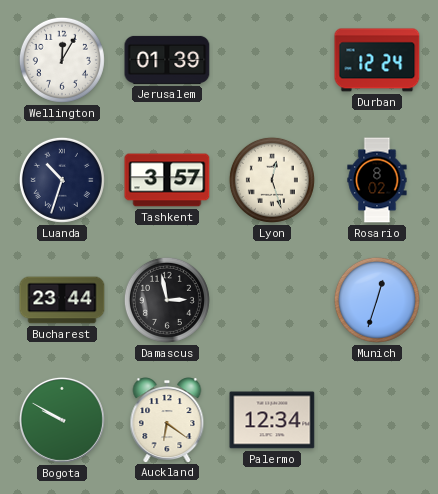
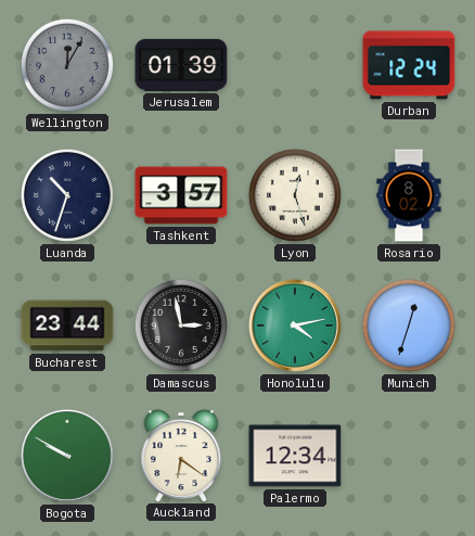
Wellington dial: white -> grey (67, 65)
Honolulu: none -> 4:13 (295, 326)
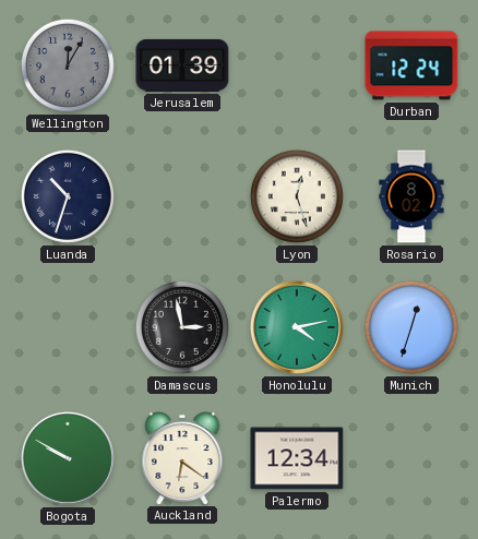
Tashkent: 3:57 -> none (181, 195)
Bucharest: 23:44 -> none (67, 326)
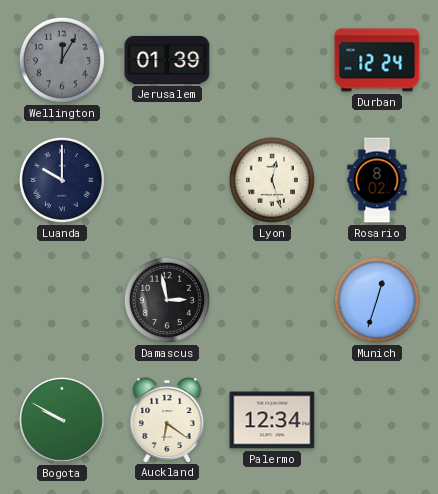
Luanda: 10:33 -> 10:00 (62, 180)
Honolulu: 4:13 -> none (297, 327)
